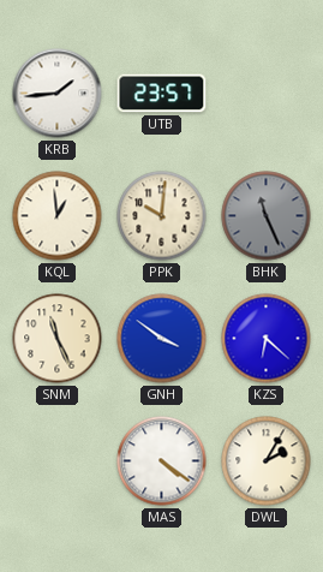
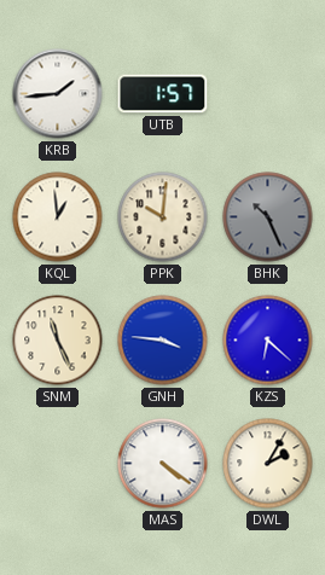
UTB: 23:57 -> 1:57 (163, 94)
BHK: 11:26 -> 10:26 (268, 217)
GNH: 3:51 -> 3:46 (163, 341)
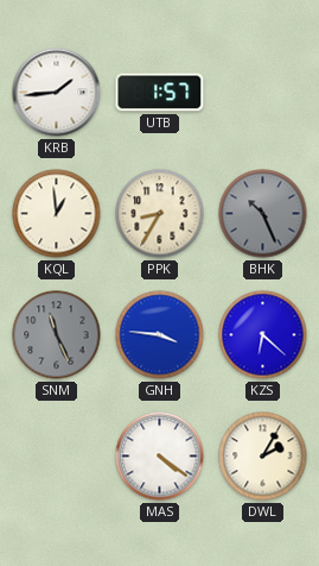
PPK: 10:01 -> 8:35 (160, 214)
SNM dial: cream -> grey (57, 335)
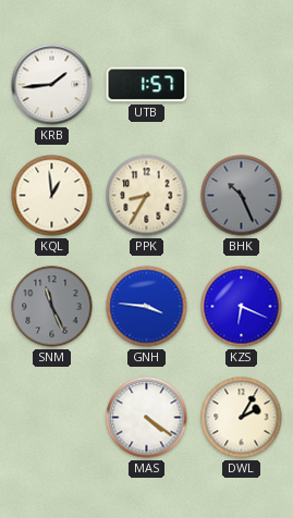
KZS: 6:22 -> 6:19 (242, 307)
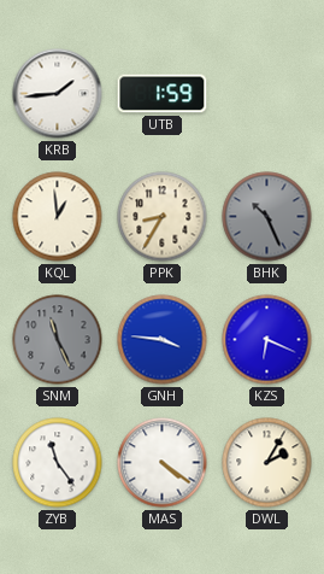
UTB: 1:57 -> 1:59 (163, 94)
ZYB: none -> 11:24 (58, 463)
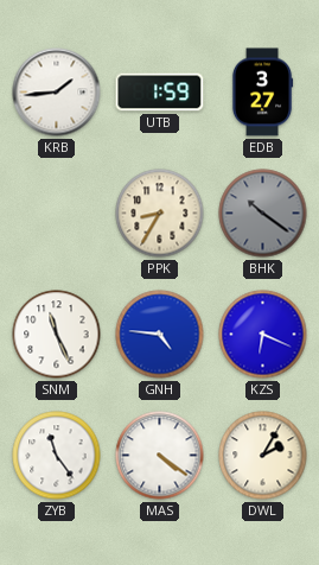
EDB: none -> 3:27 (262, 93)
KQL: 12:59 -> none (58, 217)
BHK: 10:26 -> 10:21 (263, 214)
SNM dial: grey -> white (57, 335)
GNH: 3:46 -> 4:46 (160, 335)
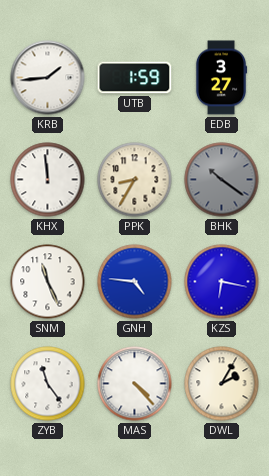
KHX: none -> 11:59 (48, 180)
KZS: 6:19 -> 6:17 (222, 282)
MAS: 4:21 -> 4:23 (135, 384)
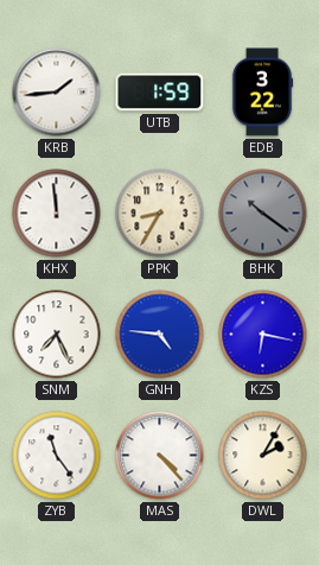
EDB: 3:27 -> 3:22 (262, 93)
SNM: 11:26 -> 7:26 (57, 335)
